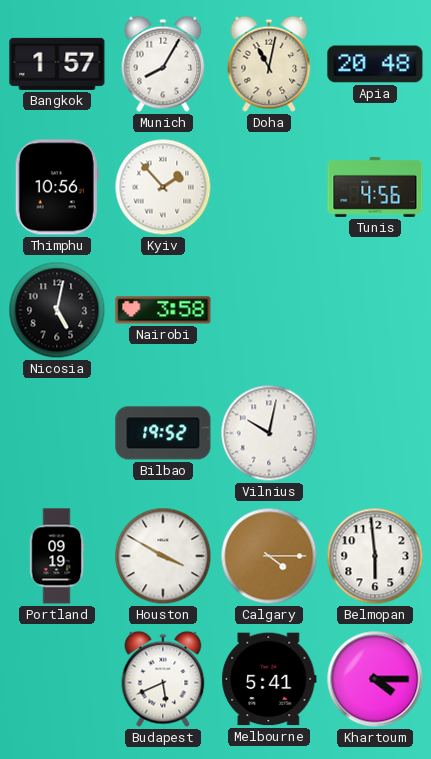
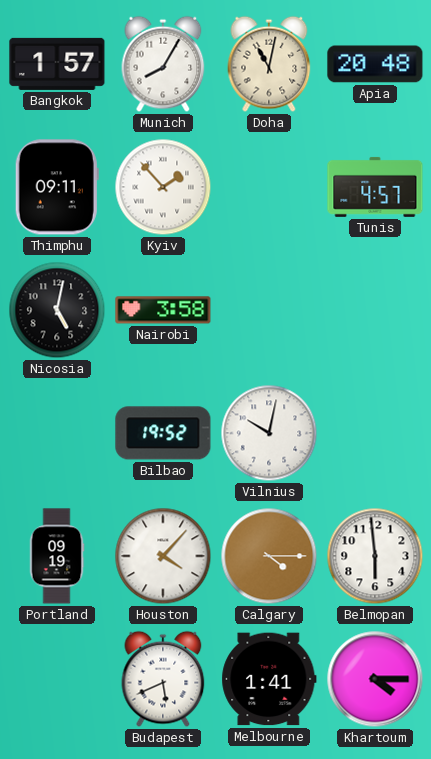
Thimphu: 10:56 -> 09:11 (57, 187)
Tunis: 4:56 -> 4:57 (375, 187)
Houston: 3:50 -> 4:07 (163, 556)
Melbourne: 5:41 -> 1:41 (269, 679)
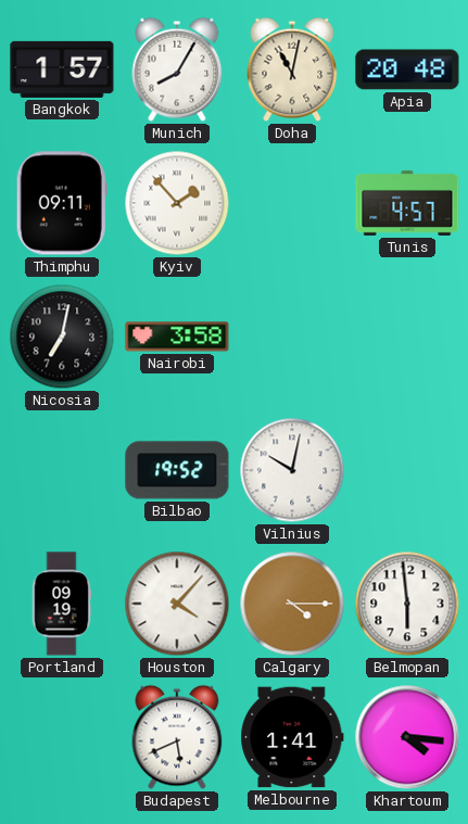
Nicosia: 5:02 -> 7:02 (62, 337)
Khartoum: 4:15 -> 4:16 (407, 737)
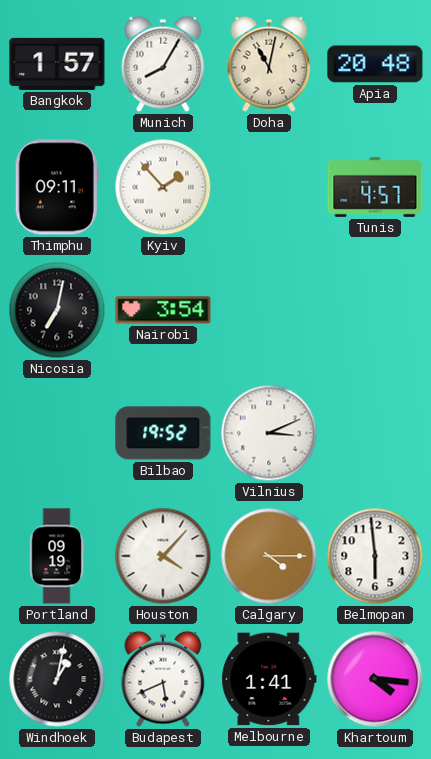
Nairobi: 3:58 -> 3:54 (163, 310)
Vilnius: 10:02 -> 3:11 (269, 433)
Windhoek: none -> 1:02 (57, 679)
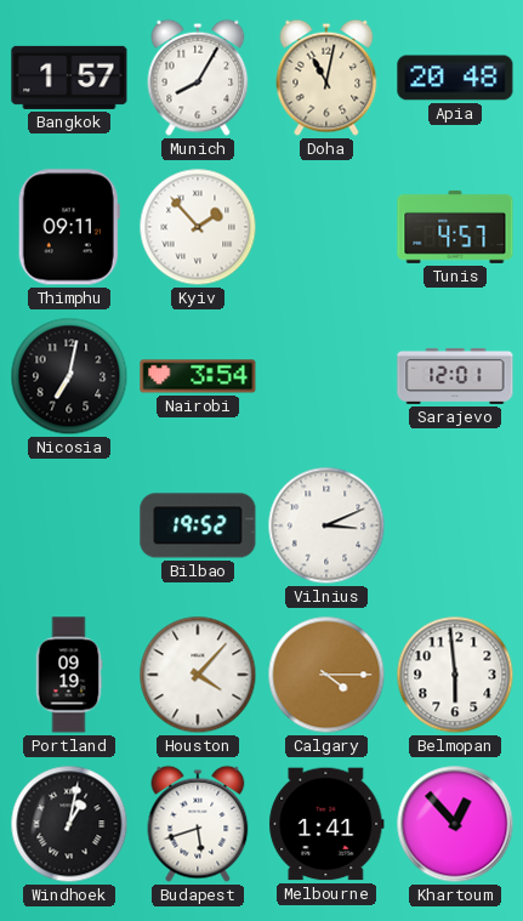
Sarajevo: none -> 12:01 (455, 376)
Budapest: 5:41 -> 5:42 (198, 824)
Khartoum: 4:16 -> 12:53 (455, 824)
